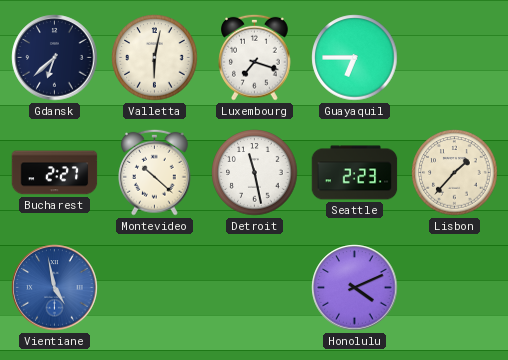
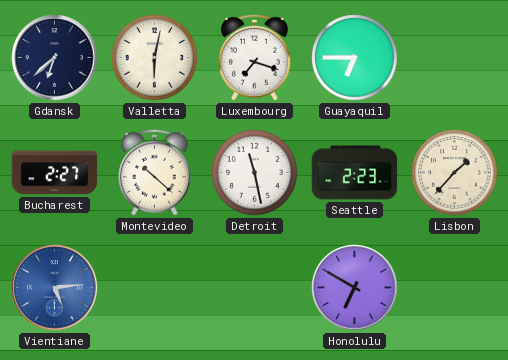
Vientiane: 4:58 -> 5:14 (55, 288)
Honolulu: 4:11 -> 6:50 (355, 288)
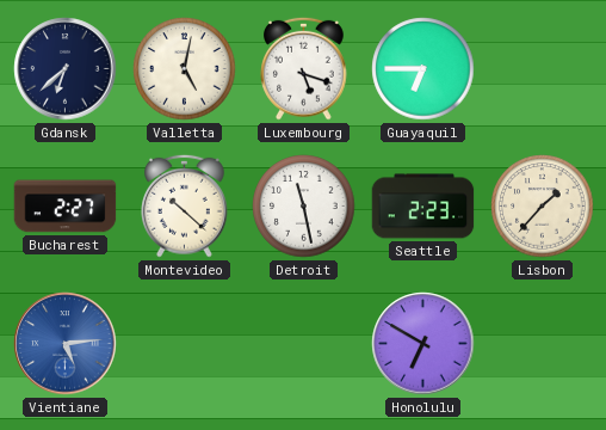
Valletta: 6:02 -> 5:02 (185, 69)
Luxembourg: 7:18 -> 5:18 (304, 68)
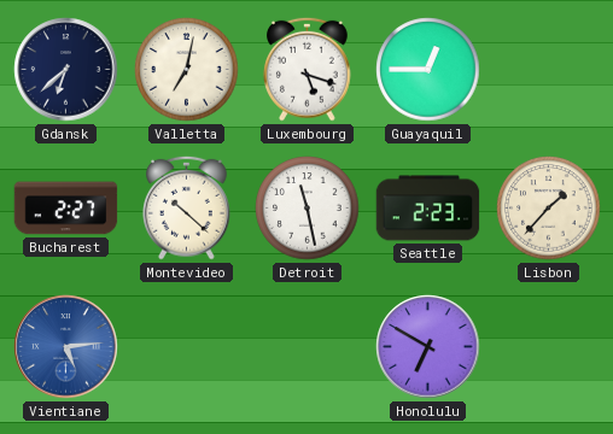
Valletta: 5:02 -> 7:02 (187, 70)
Guayaquil: 6:45 -> 12:45 (428, 70)
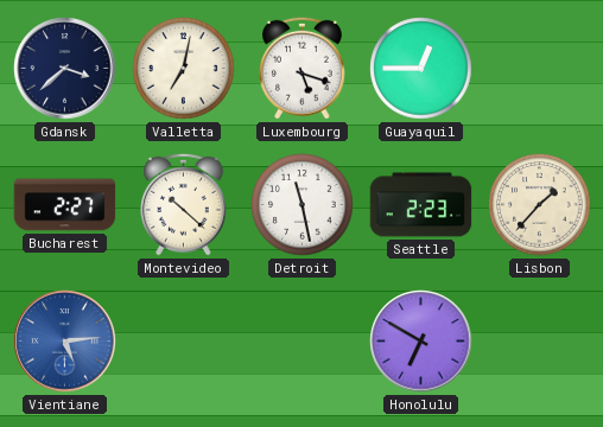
Gdansk: 6:38 -> 3:38 (65, 69)
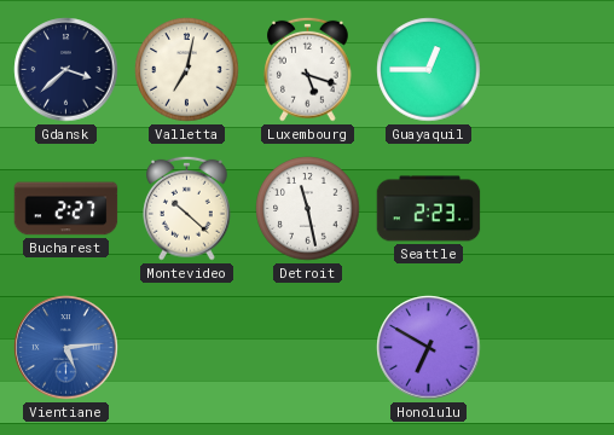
Lisbon: 1:37 -> none (540, 205)
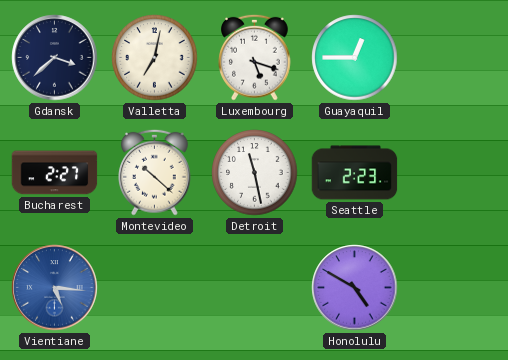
Vientiane: 5:14 -> 5:16 (55, 288)
Honolulu: 6:50 -> 4:50 (355, 288)
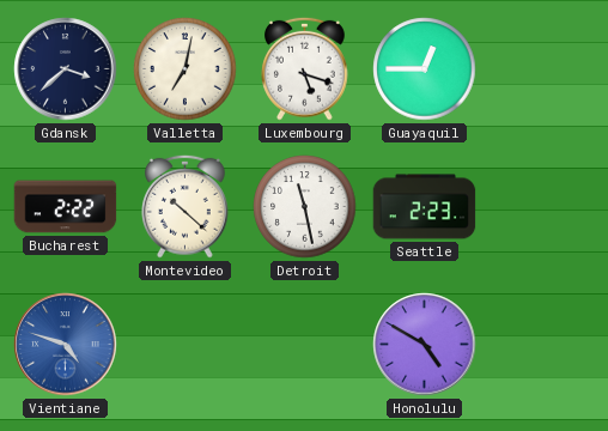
Bucharest: 2:27 -> 2:22 (66, 207)
Vientiane: 5:16 -> 4:48 (66, 345)
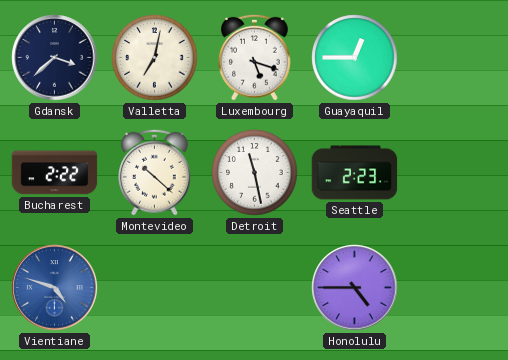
Honolulu: 4:50 -> 4:45 (355, 288)
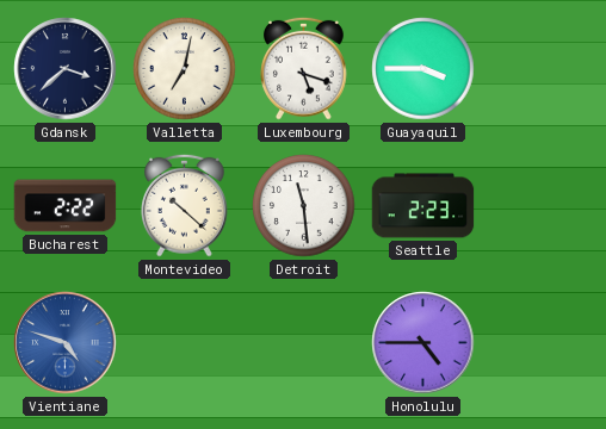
Guayaquil: 12:45 -> 3:45 (423, 69)
Detroit: 11:28 -> 11:29 (304, 206)
